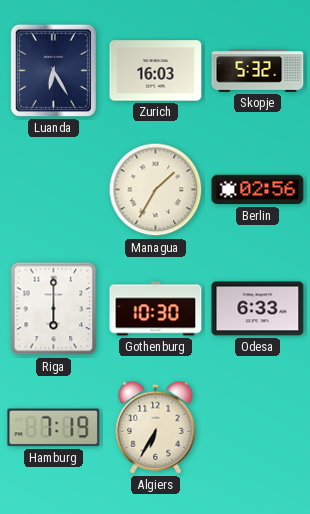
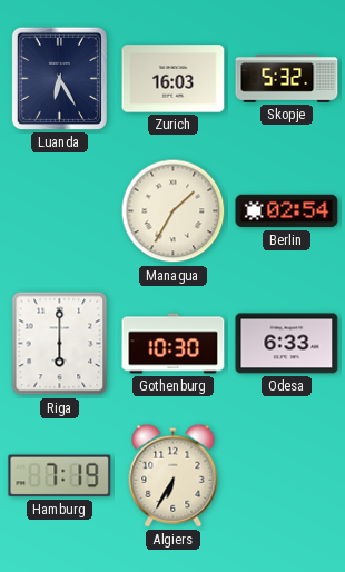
Berlin: 02:56 -> 02:54 (287, 211)
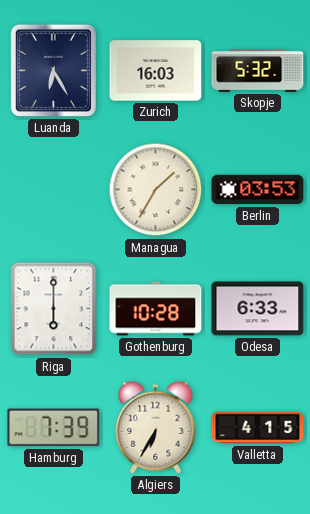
Berlin: 02:54 -> 03:53 (258, 190)
Gothenburg: 10:30 -> 10:28 (156, 309)
Hamburg: 7:19 -> 7:39 (54, 428)
Valletta: none -> 4:15 (258, 428)
